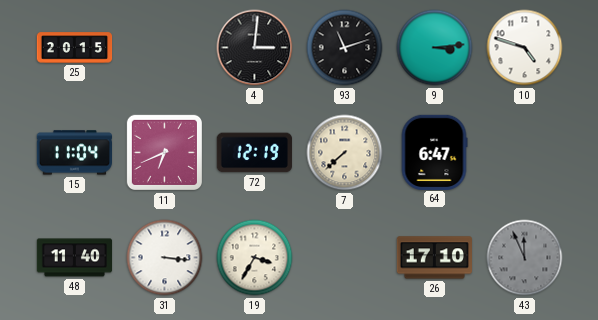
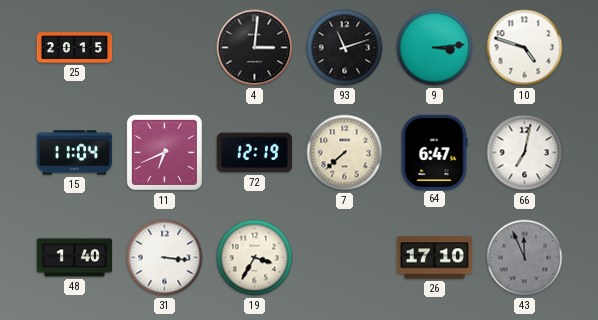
66: none -> 7:02 (525, 153)
48: 11:40 -> 1:40 (75, 258)
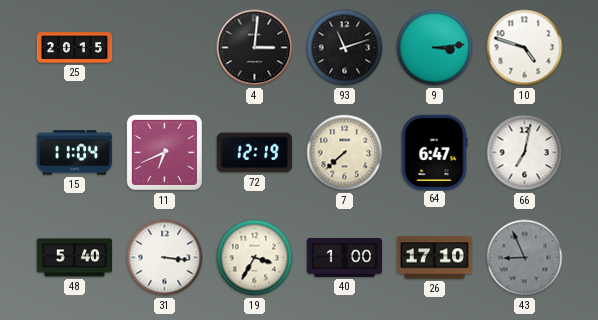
48: 1:40 -> 5:40 (75, 258)
40: none -> 1:00 (344, 257)
43: 11:56 -> 8:56 (525, 258)
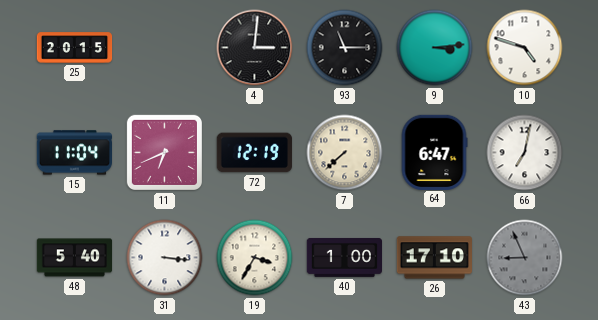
93: 11:12 -> 11:15 (345, 48)
